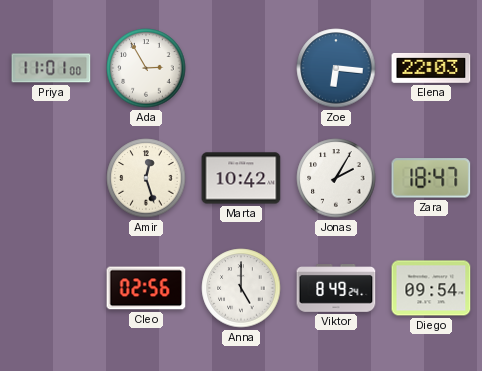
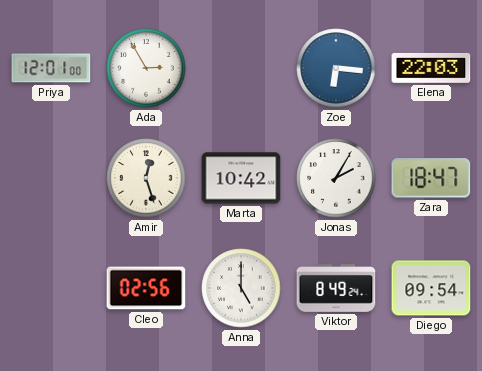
Priya: 11:01 -> 12:01 (51, 68)
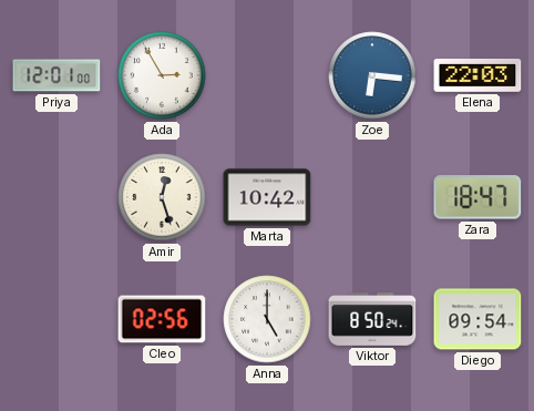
Jonas: 2:05 -> none (336, 178)
Viktor: 8:49 -> 8:50 (372, 320)
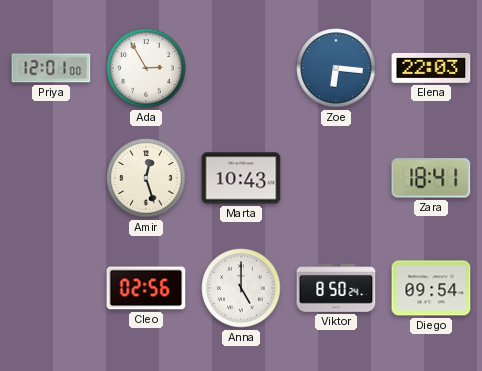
Marta: 10:42 -> 10:43 (241, 178)
Zara: 18:47 -> 18:41 (431, 178)
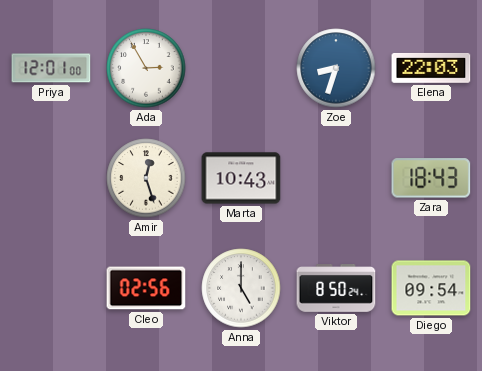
Zoe: 6:16 -> 8:33 (336, 68)
Zara: 18:41 -> 18:43 (431, 178)
